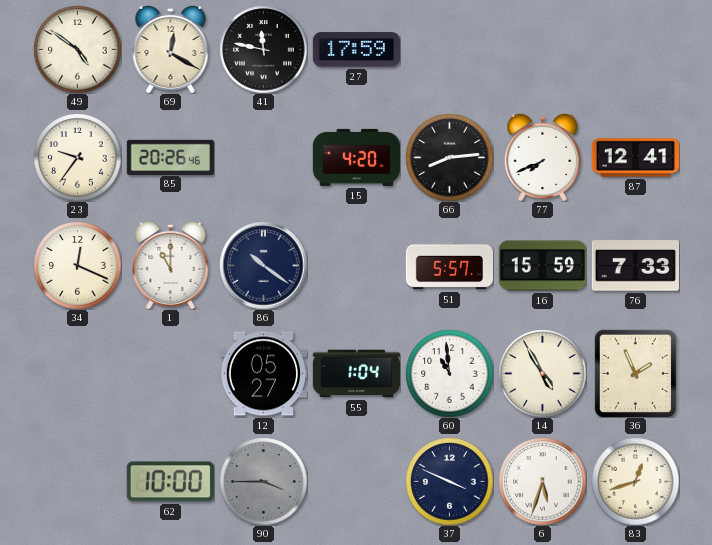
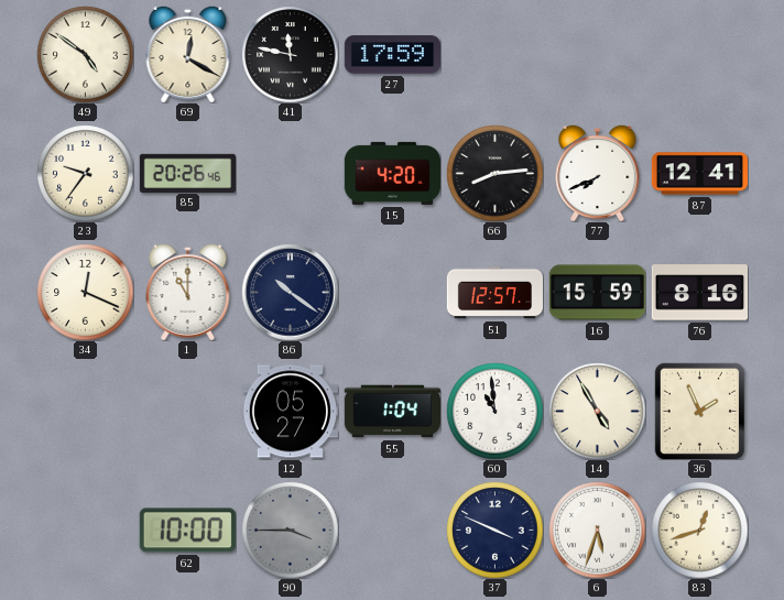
51: 5:57 -> 12:57 (494, 293)
76: 7:33 -> 8:16 (699, 293)
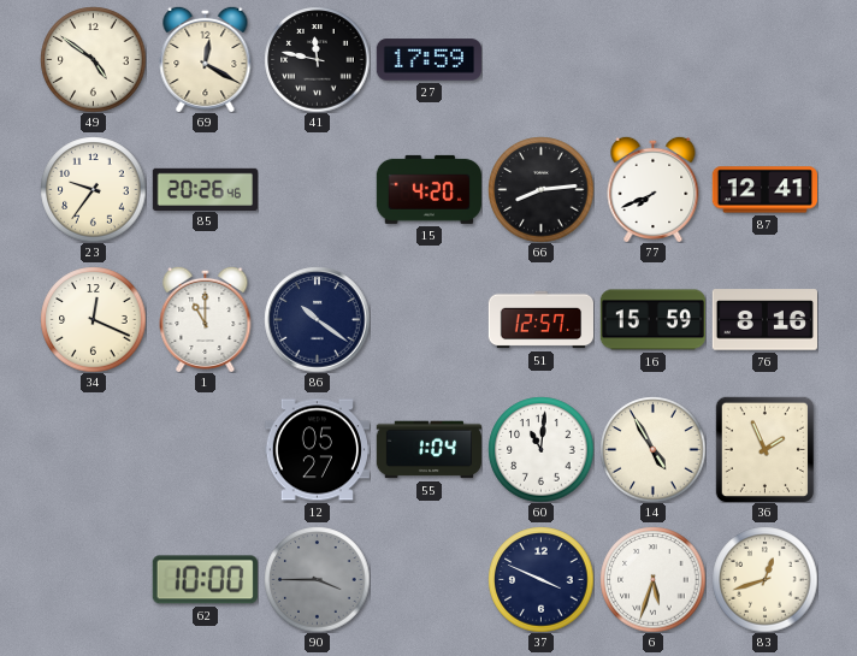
60: 10:59 -> 11:01 (540, 449)
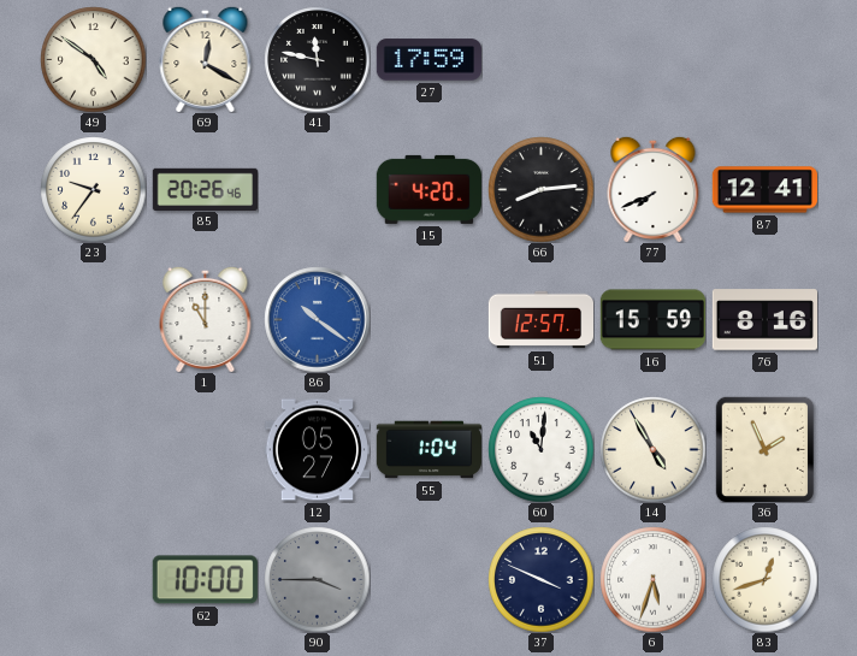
34: 12:19 -> none (93, 319)
86 dial: navy -> blue (317, 319)
